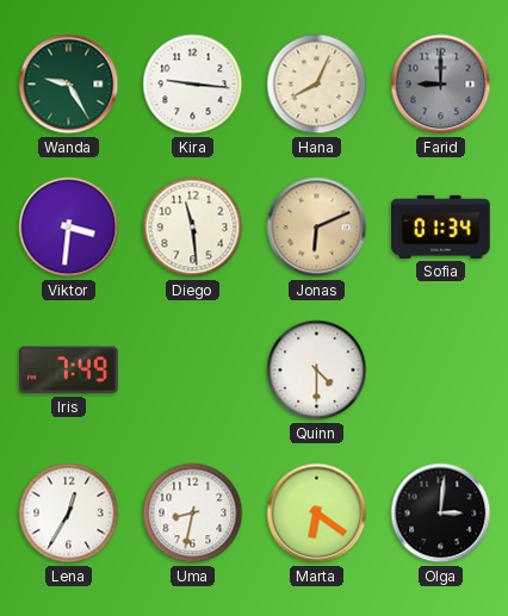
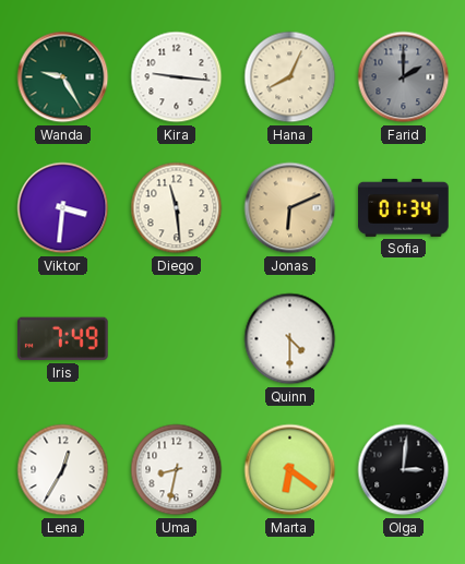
Farid: 9:00 -> 2:00 (404, 77)
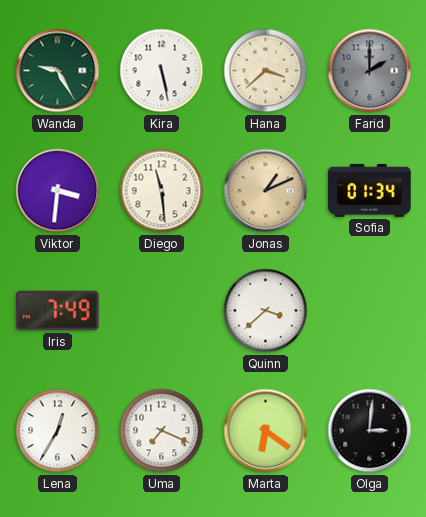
Kira: 9:16 -> 5:28 (162, 71)
Hana: 8:04 -> 3:38 (266, 71)
Jonas: 6:11 -> 1:11 (266, 191)
Quinn: 4:30 -> 3:38 (266, 311)
Uma: 8:32 -> 7:19 (162, 431)
